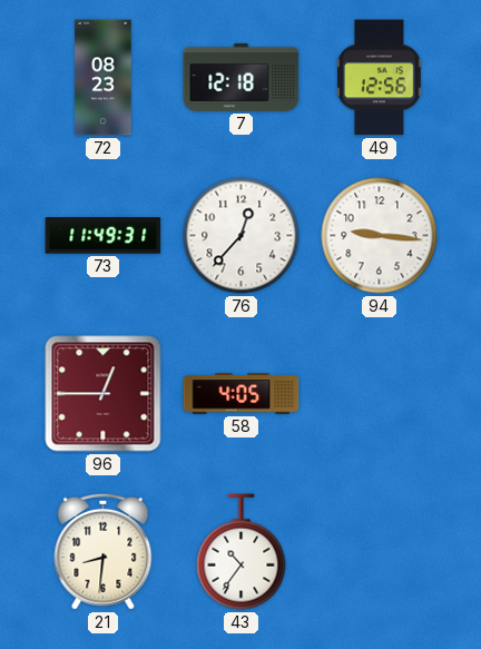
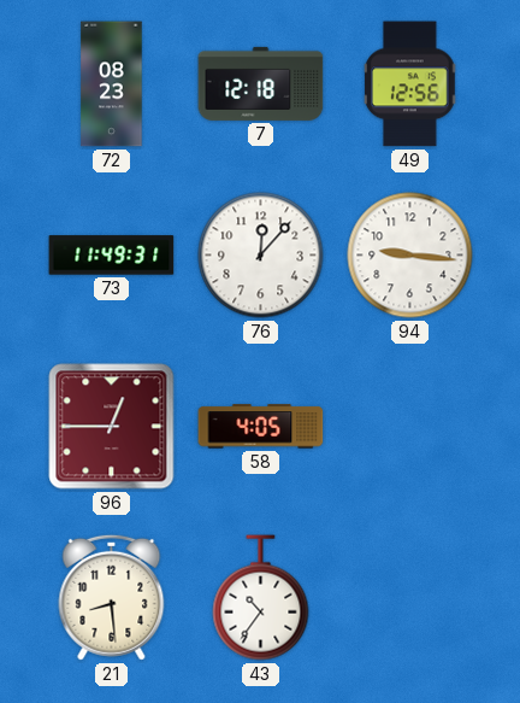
76: 12:37 -> 12:07 (261, 256)
21: 8:31 -> 8:29 (112, 597)
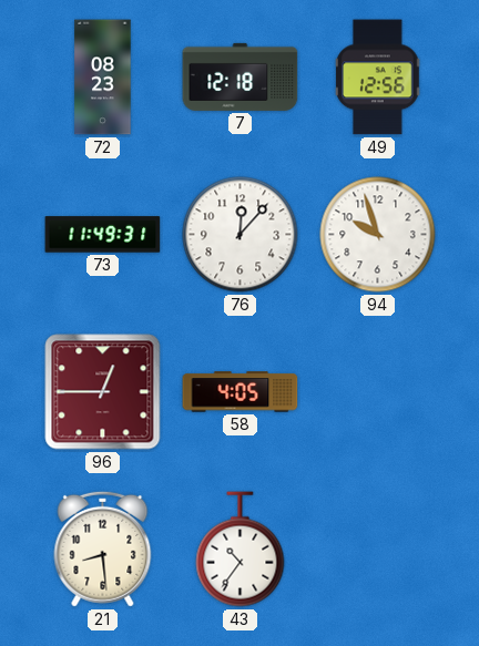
94: 9:16 -> 9:57 (378, 235)
